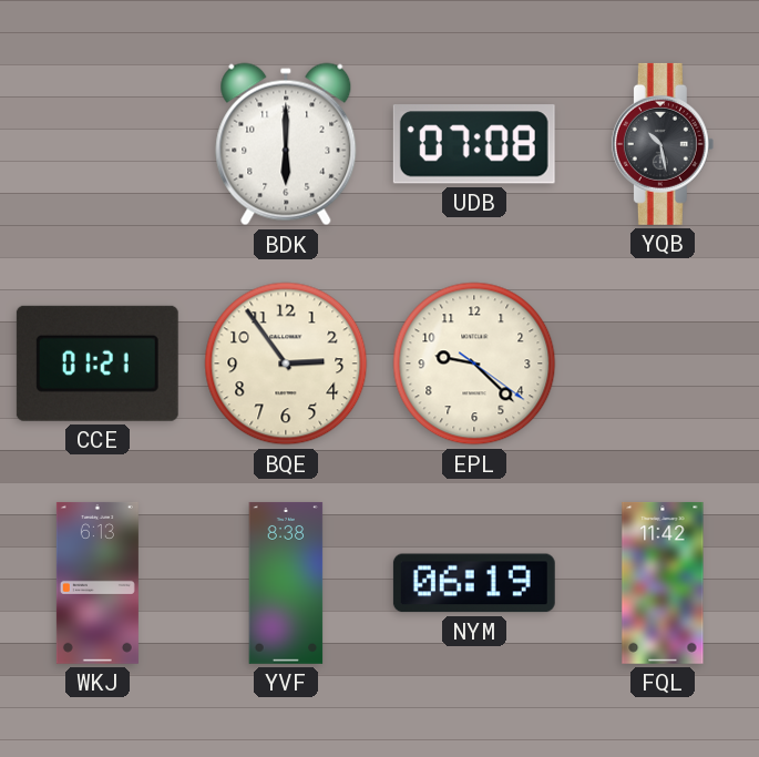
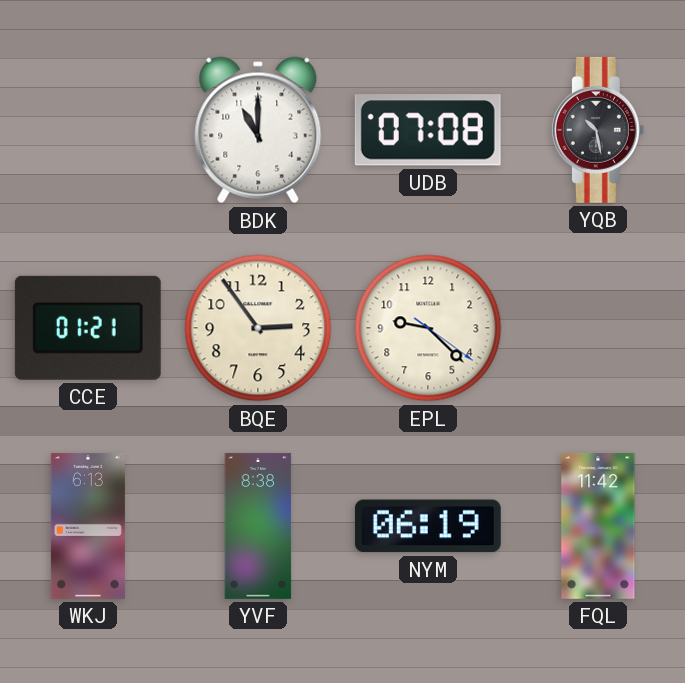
BDK: 6:00 -> 11:00 (258, 130)
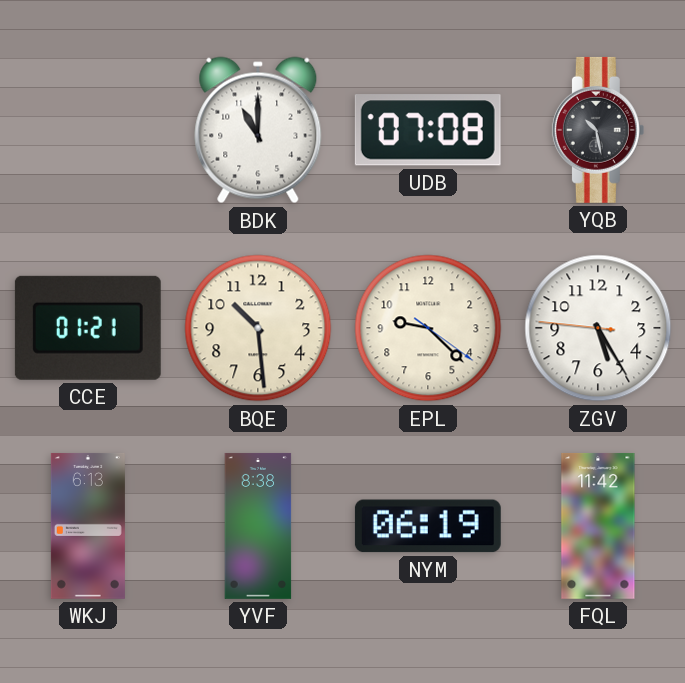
BQE: 2:54 -> 10:29 (258, 328)
ZGV: none -> 5:24 (598, 328)
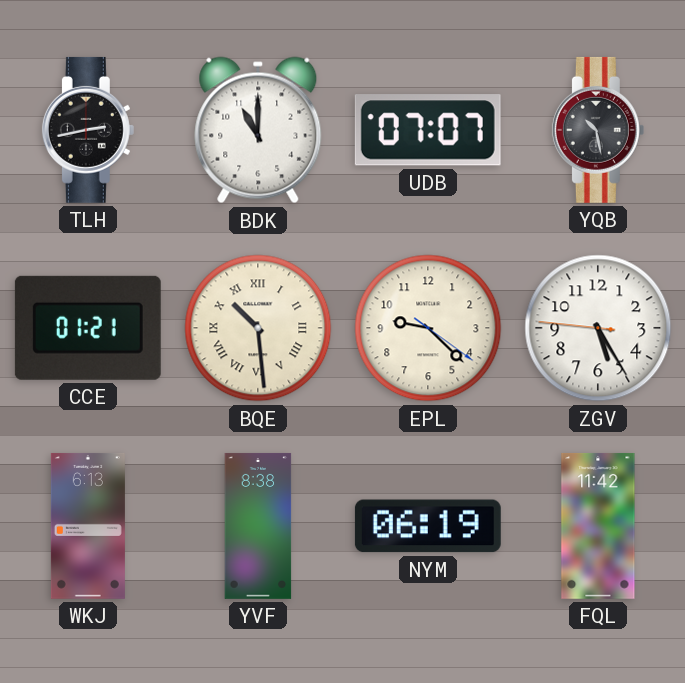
TLH: none -> 2:43 (88, 130)
UDB: 07:08 -> 07:07 (428, 130)
BQE numerals: Arabic -> Roman (258, 328)
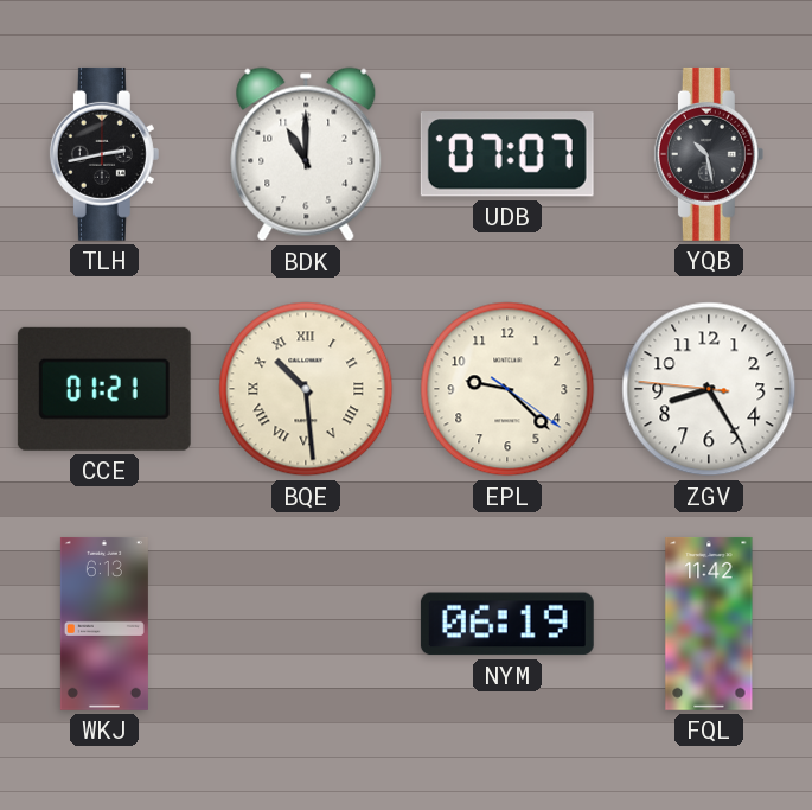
ZGV: 5:24 -> 8:24 (709, 389)
YVF: 8:38 -> none (258, 526)
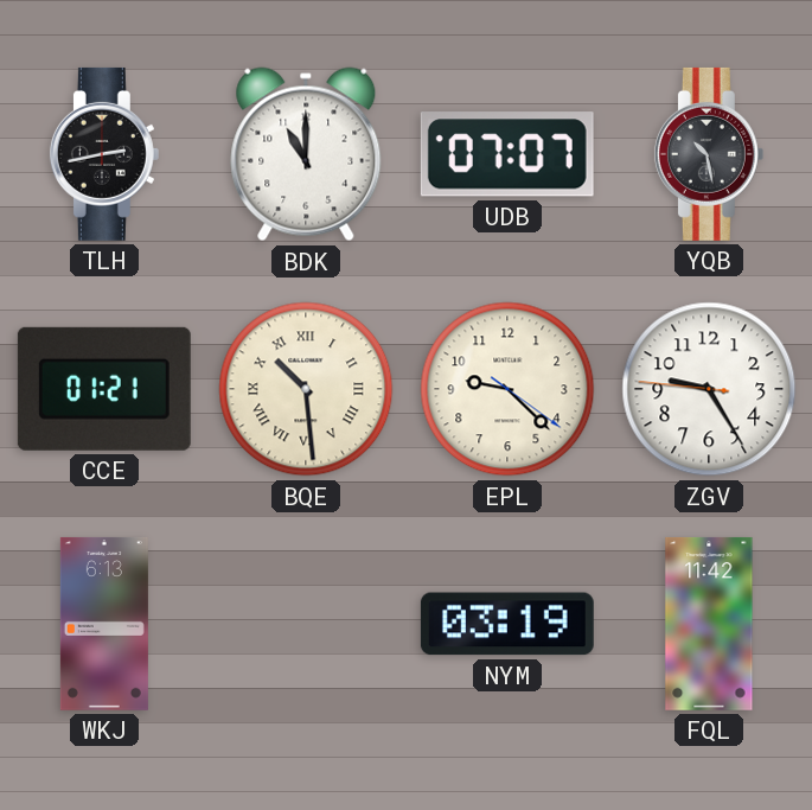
ZGV: 8:24 -> 9:24 (709, 389)
NYM: 06:19 -> 03:19 (507, 624)
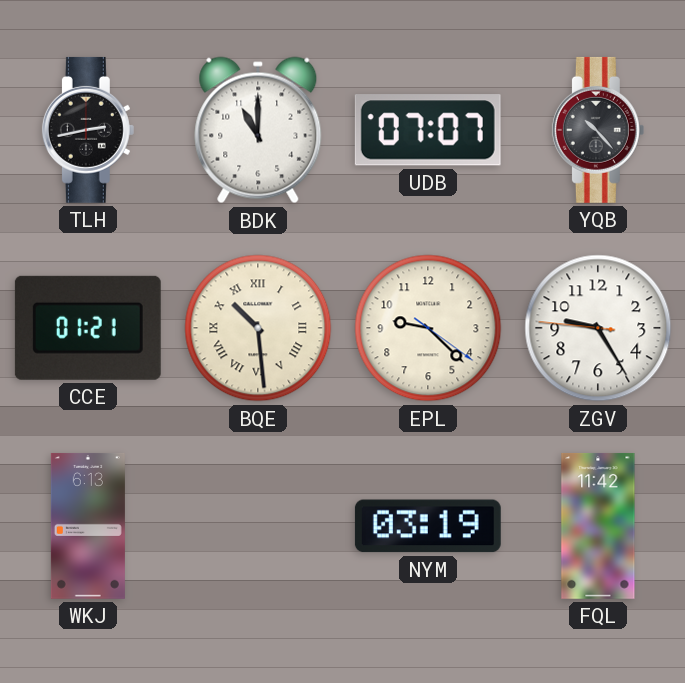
YQB: 10:28 -> 10:23 (598, 130)
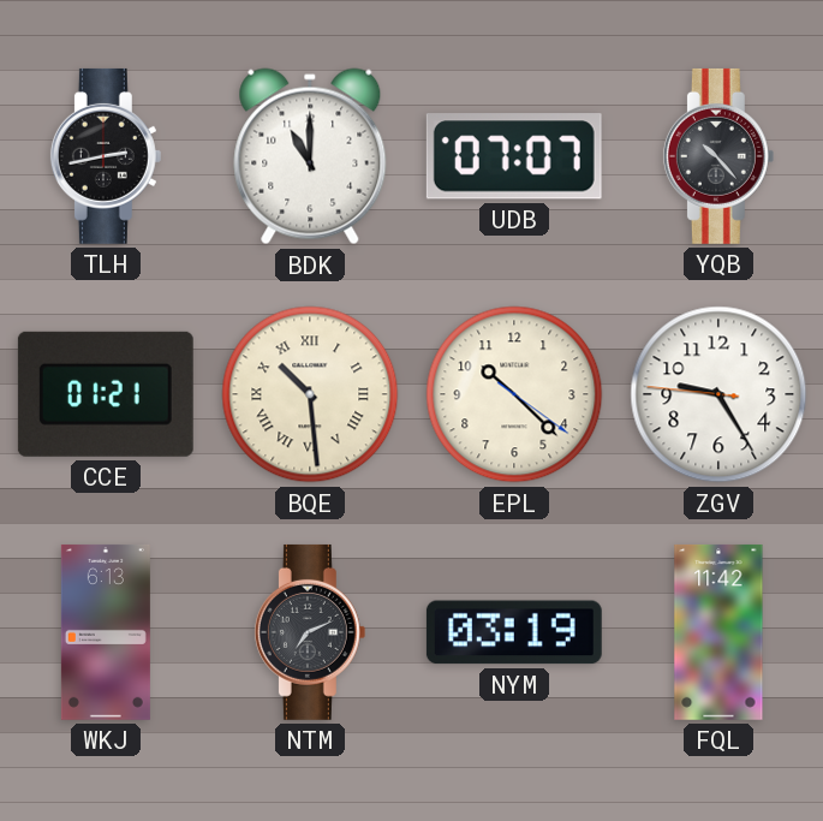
EPL: 9:22 -> 10:22 (514, 394)
NTM: none -> 7:11 (310, 632)
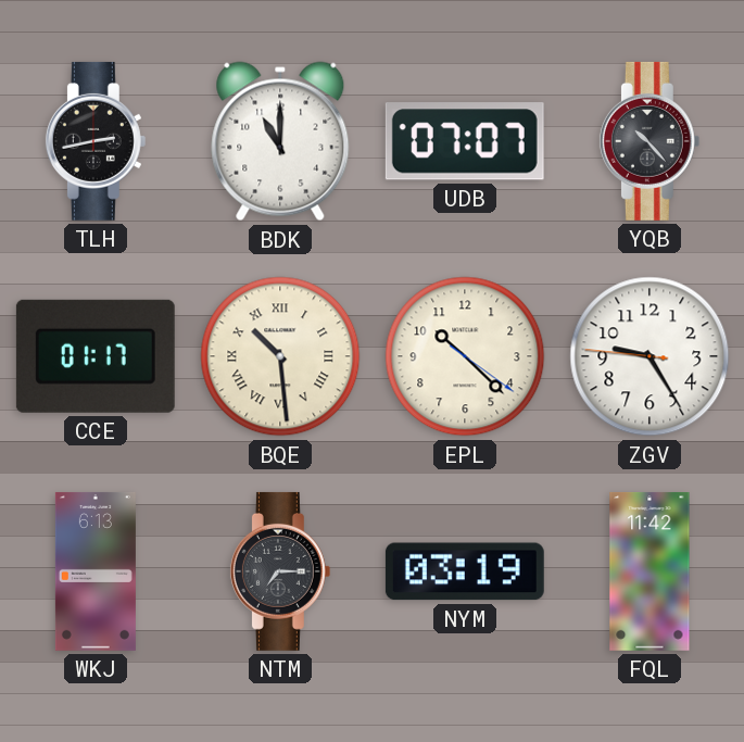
CCE: 01:21 -> 01:17 (96, 356)
NTM: 7:11 -> 7:15 (280, 571)
